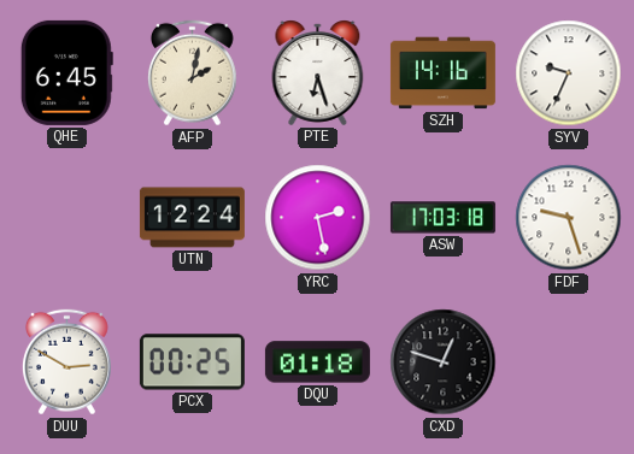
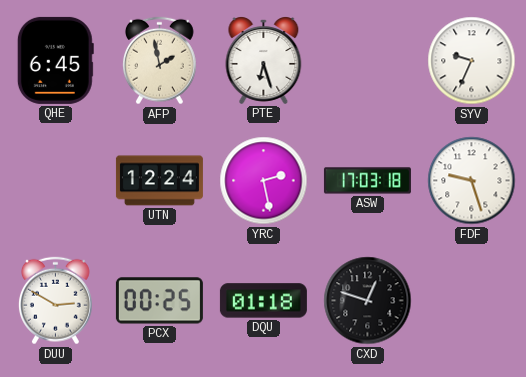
AFP: 2:02 -> 1:58 (159, 61)
SZH: 14:16 -> none (442, 73)
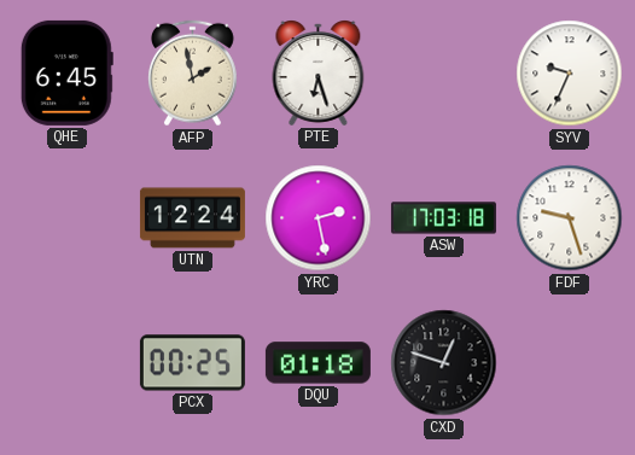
DUU: 2:50 -> none (55, 301)
